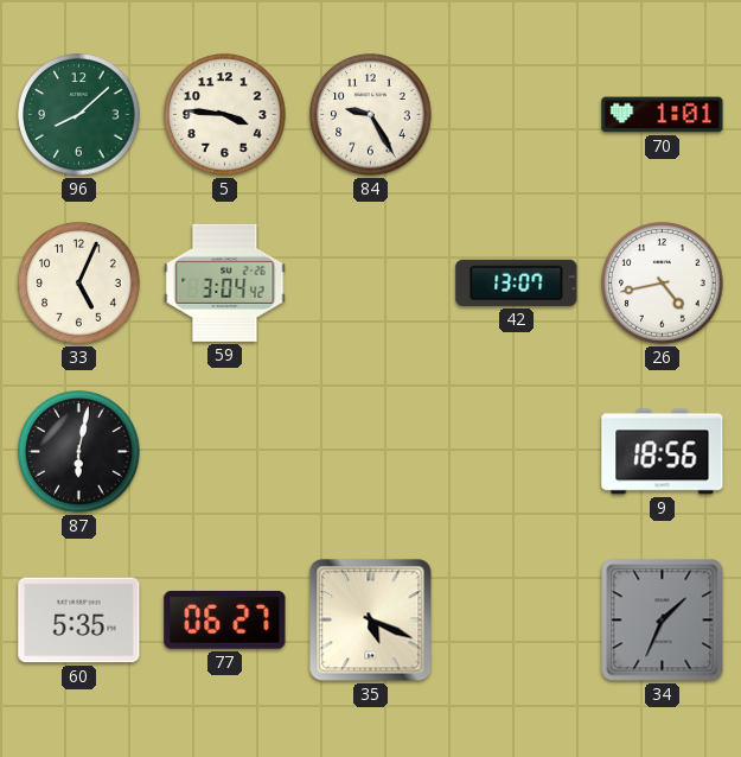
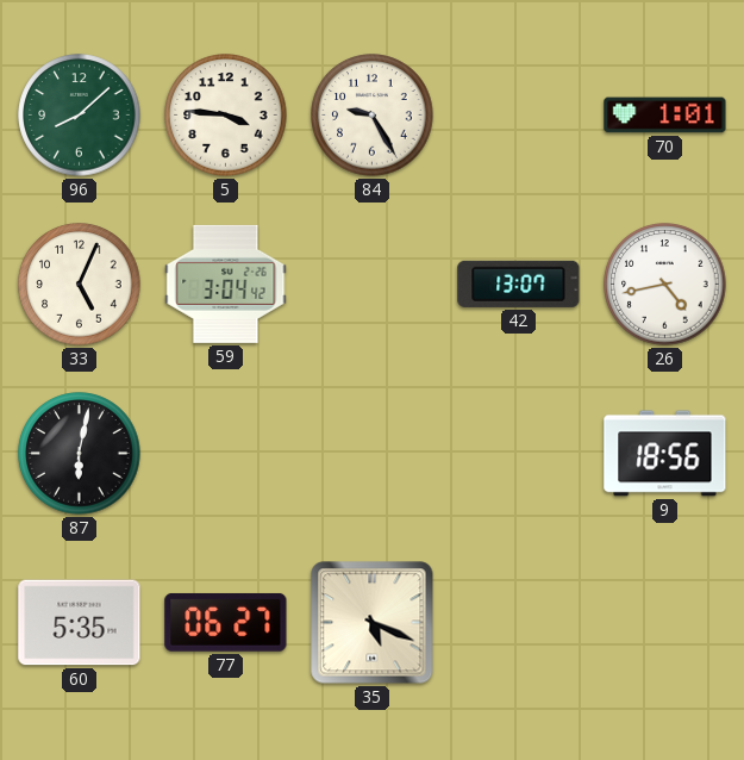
34: 1:34 -> none (663, 621)
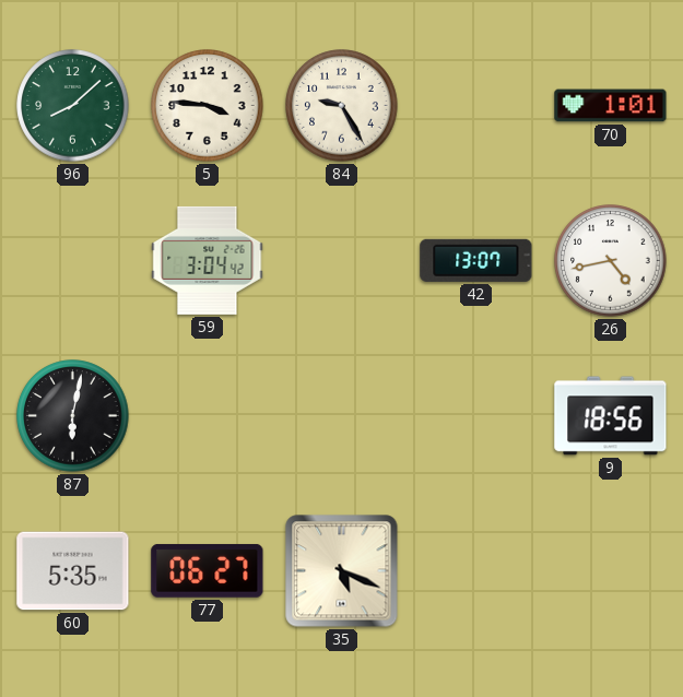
33: 5:04 -> none (80, 285)
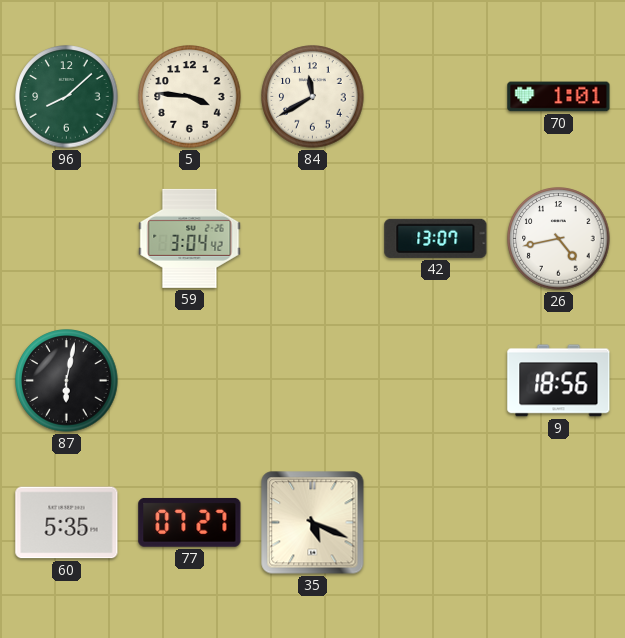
84: 9:25 -> 11:40 (313, 97)
77: 06:27 -> 07:27 (190, 522)
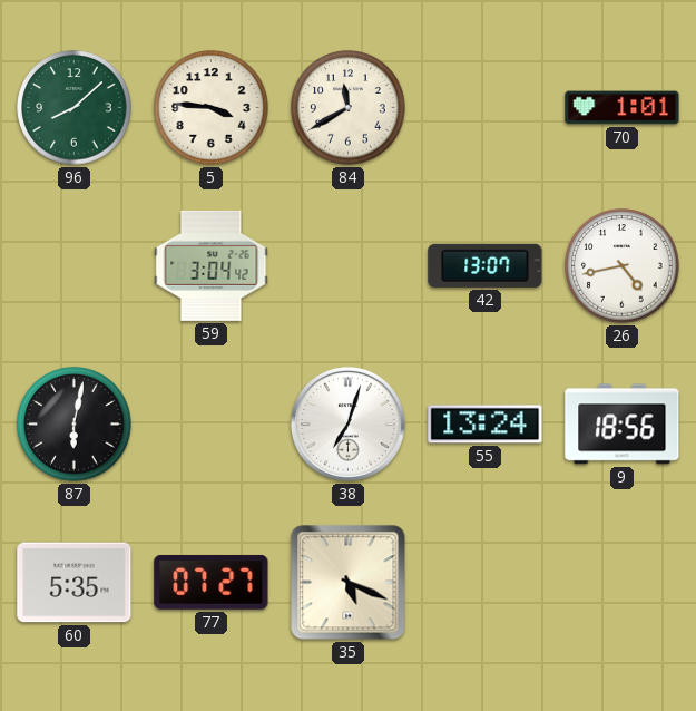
38: none -> 7:03 (347, 423)
55: none -> 13:24 (486, 425)
